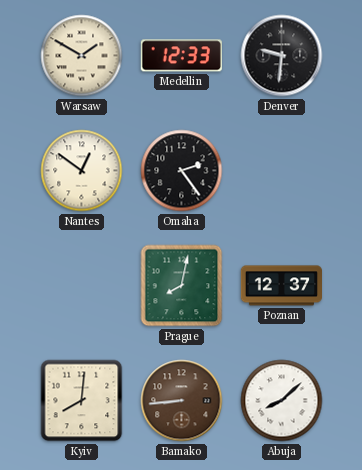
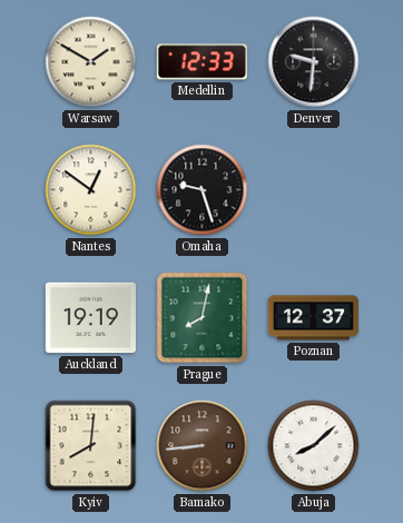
Omaha: 2:24 -> 9:27 (203, 190)
Auckland: none -> 19:19 (90, 318)
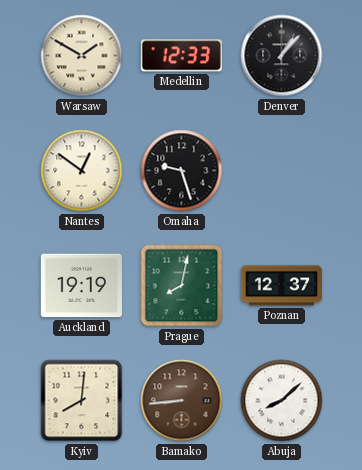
Denver: 9:31 -> 1:07 (282, 56)
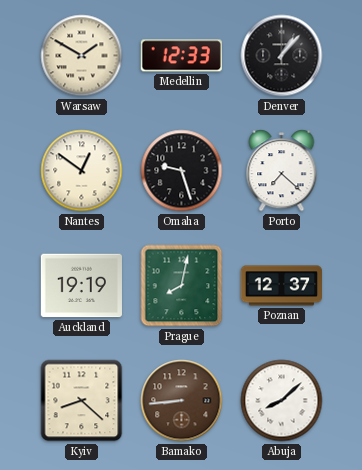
Porto: none -> 7:22 (282, 171)
Kyiv: 8:01 -> 8:22 (82, 401)
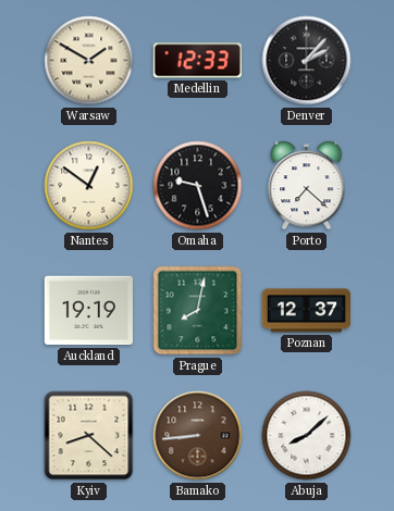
Denver: 1:07 -> 2:07 (307, 61)
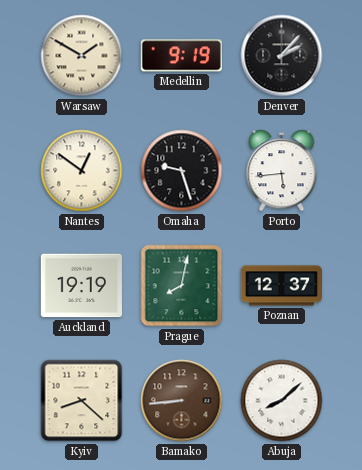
Medellin: 12:33 -> 9:19 (181, 56)
Porto: 7:22 -> 5:44 (282, 171)
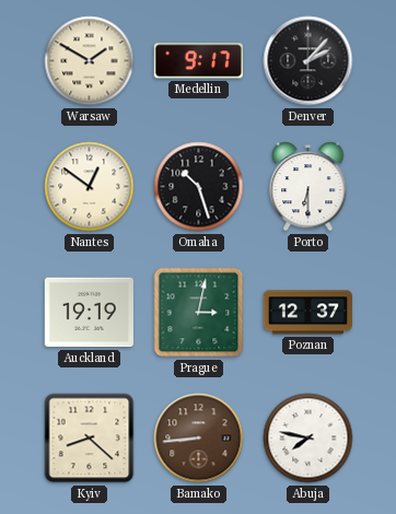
Medellin: 9:19 -> 9:17 (198, 61)
Omaha: 9:27 -> 10:27 (199, 187)
Porto: 5:44 -> 6:30 (308, 187)
Prague: 8:02 -> 3:02 (199, 313)
Abuja: 8:08 -> 7:47 (308, 439)
